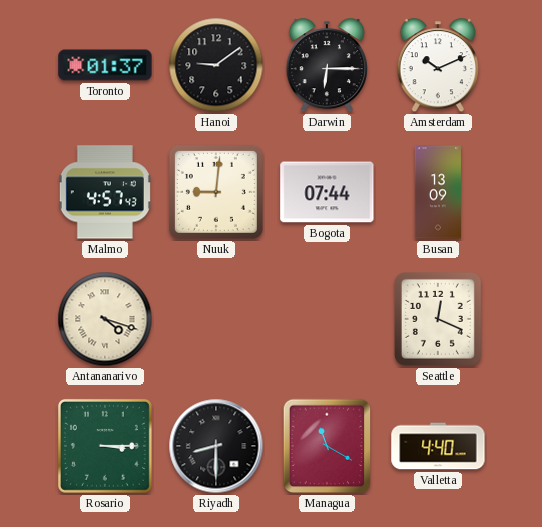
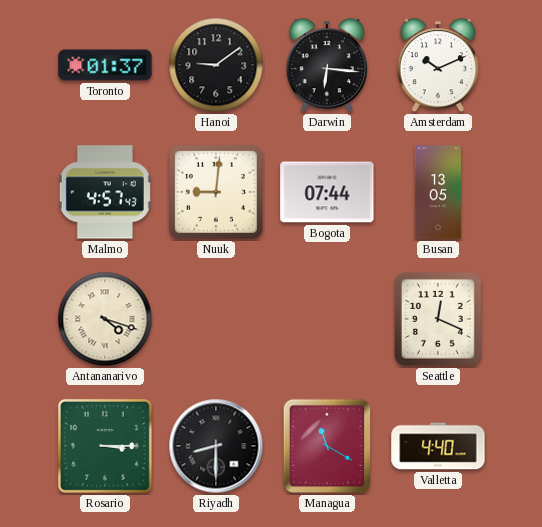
Darwin: 6:15 -> 6:16 (327, 66)
Busan: 13:09 -> 13:05 (438, 192)
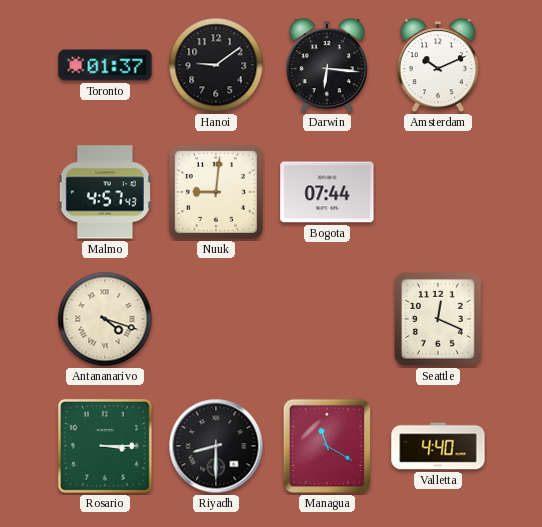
Busan: 13:05 -> none (438, 192)
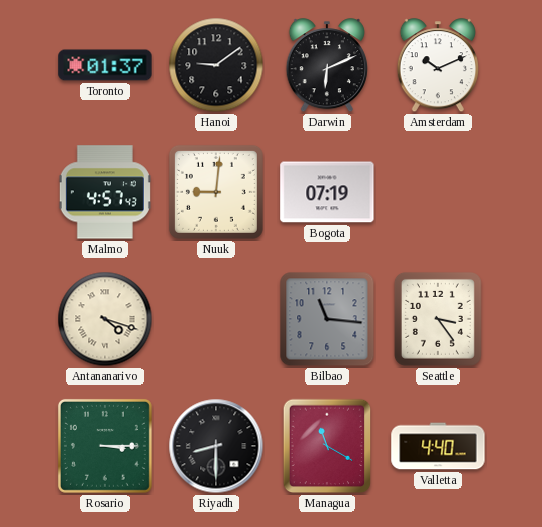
Darwin: 6:16 -> 6:11 (327, 66)
Bogota: 07:44 -> 07:19 (327, 192)
Bilbao: none -> 11:16 (327, 319)
Seattle: 12:19 -> 3:24 (438, 319)
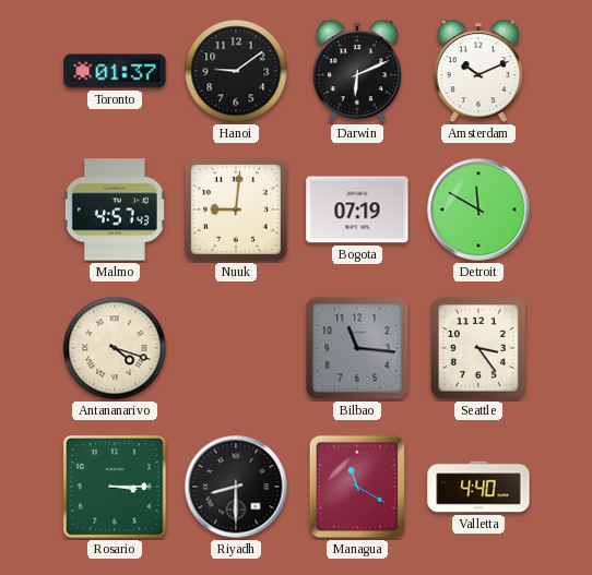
Detroit: none -> 11:50 (478, 209)
